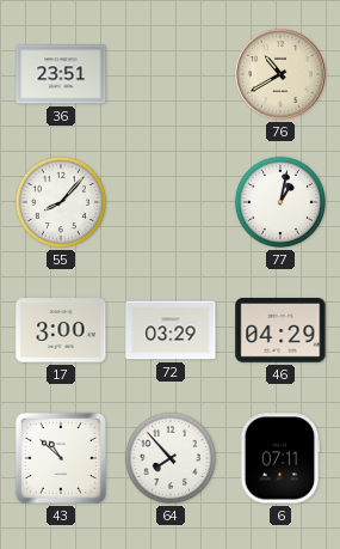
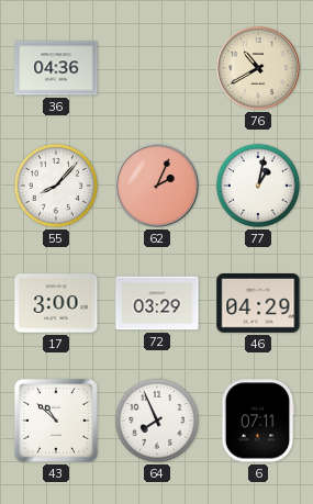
36: 23:51 -> 04:36 (56, 68)
62: none -> 2:04 (157, 186)
64: 7:53 -> 7:56 (157, 421)
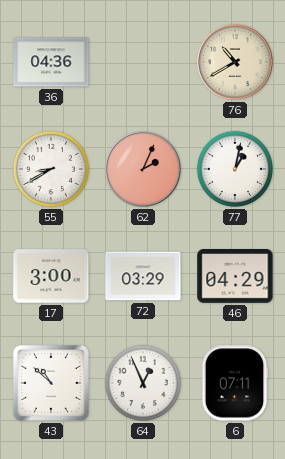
55: 8:07 -> 8:40 (51, 169)
64: 7:56 -> 12:56 (143, 383)
